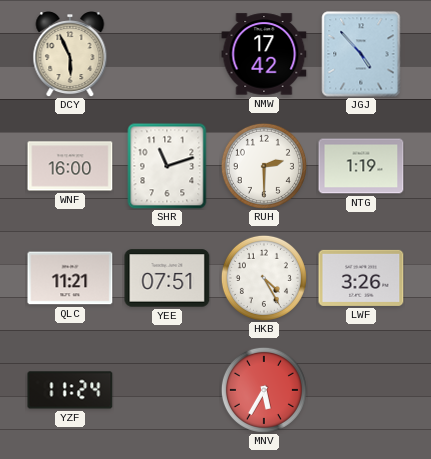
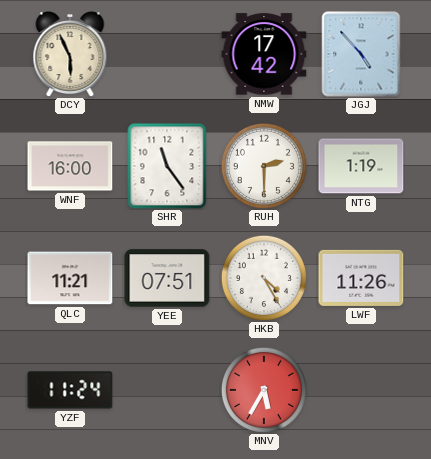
SHR: 11:12 -> 11:24 (167, 166)
LWF: 3:26 -> 11:26 (361, 278)
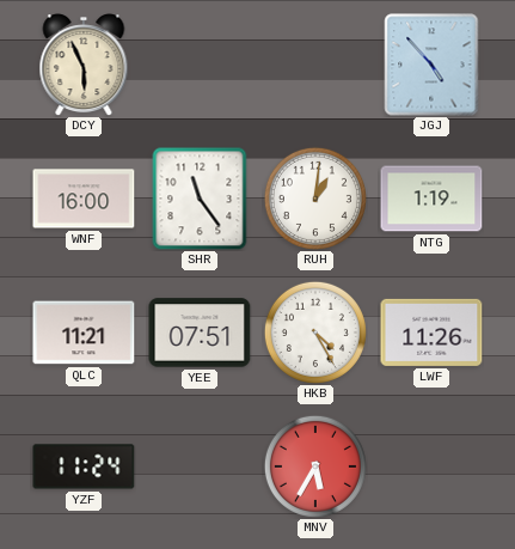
NMW: 17:42 -> none (264, 54)
RUH: 2:30 -> 1:01 (315, 199)
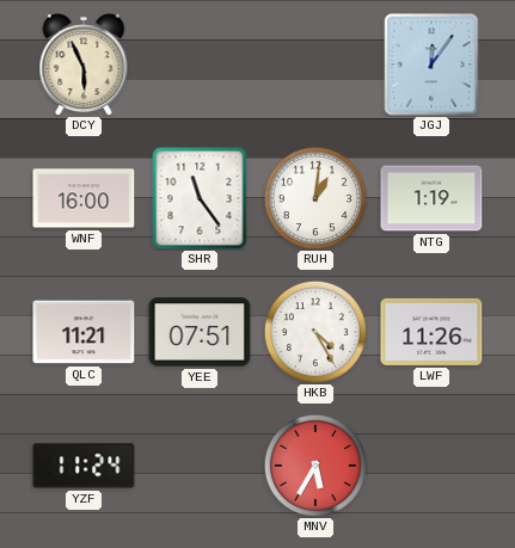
JGJ: 4:53 -> 12:06 (431, 64)
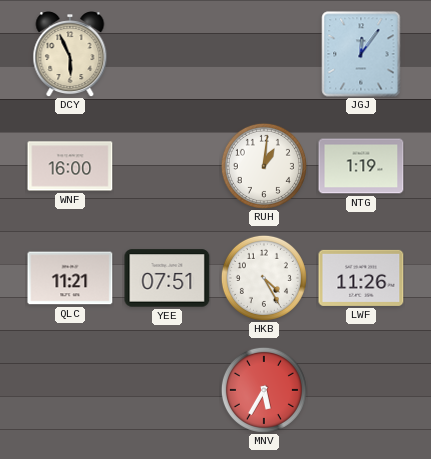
SHR: 11:24 -> none (200, 198)
YZF: 11:24 -> none (84, 466)
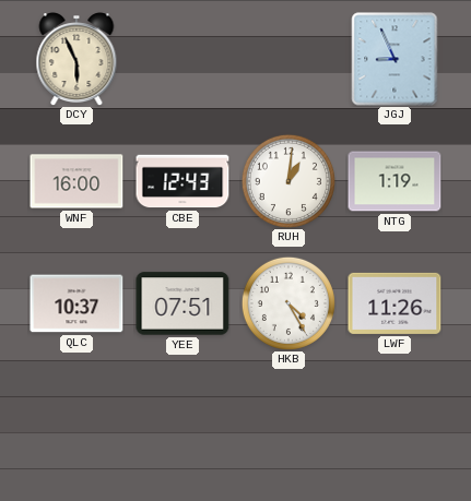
JGJ: 12:06 -> 8:56 (395, 59)
CBE: none -> 12:43 (182, 181)
QLC: 11:21 -> 10:37 (76, 303)
MNV: 5:35 -> none (264, 390)
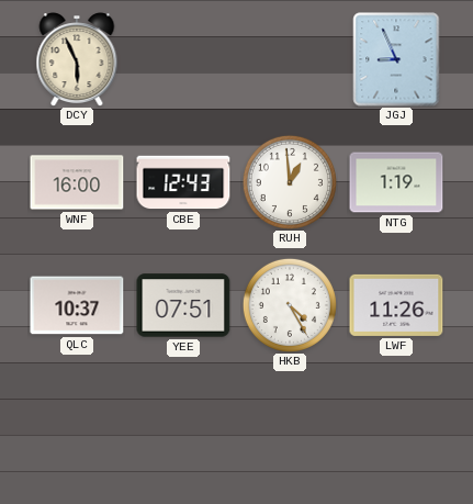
RUH: 1:01 -> 12:59 (290, 182)
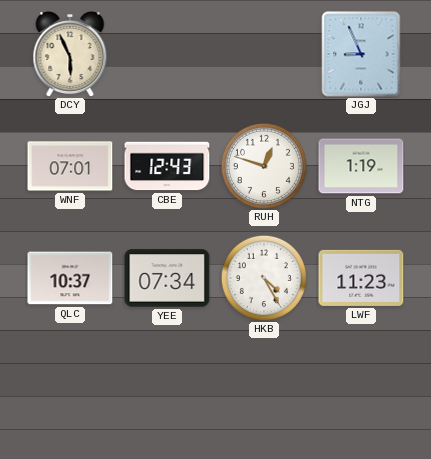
WNF: 16:00 -> 07:01 (70, 166)
RUH: 12:59 -> 12:48 (264, 166)
YEE: 07:51 -> 07:34 (167, 278)
LWF: 11:26 -> 11:23 (361, 278)
